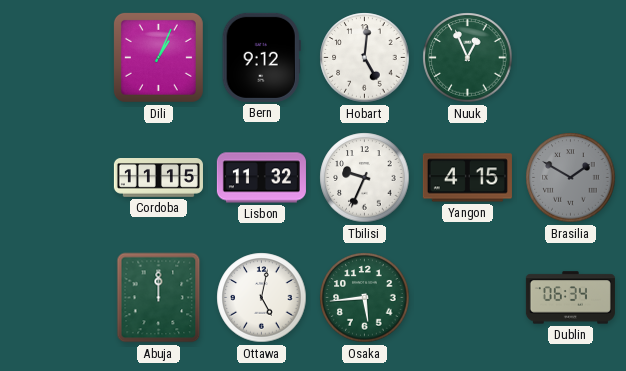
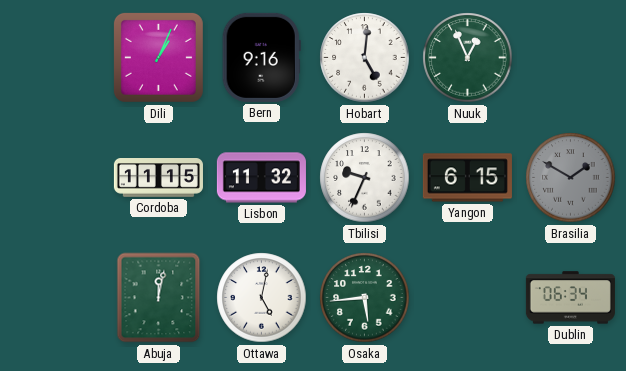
Bern: 9:12 -> 9:16 (261, 57)
Yangon: 4:15 -> 6:15 (467, 178)
Abuja: 12:00 -> 12:02 (159, 298)
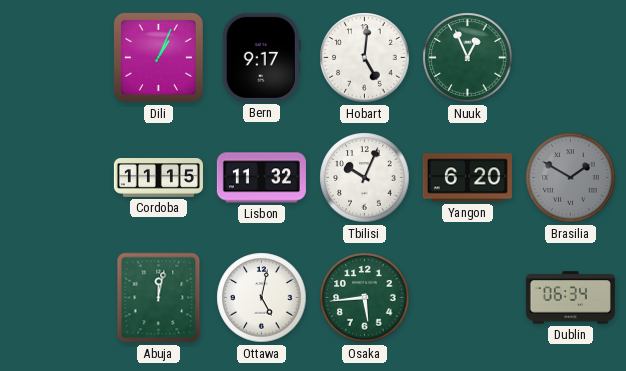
Bern: 9:16 -> 9:17 (261, 57)
Tbilisi: 9:34 -> 10:04 (365, 178)
Yangon: 6:15 -> 6:20 (467, 178)
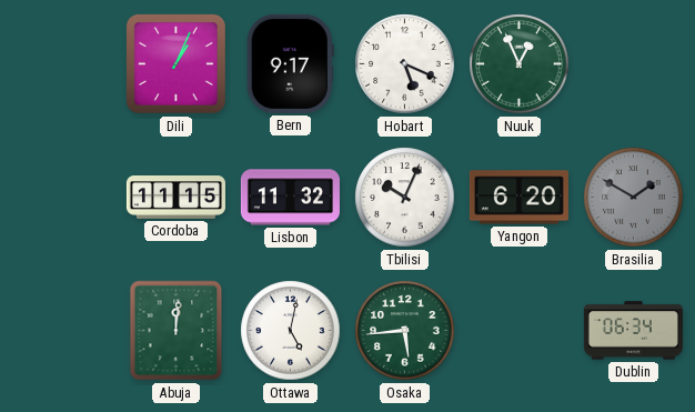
Hobart: 5:01 -> 5:19 (405, 64)
Abuja: 12:02 -> 12:01 (177, 331)
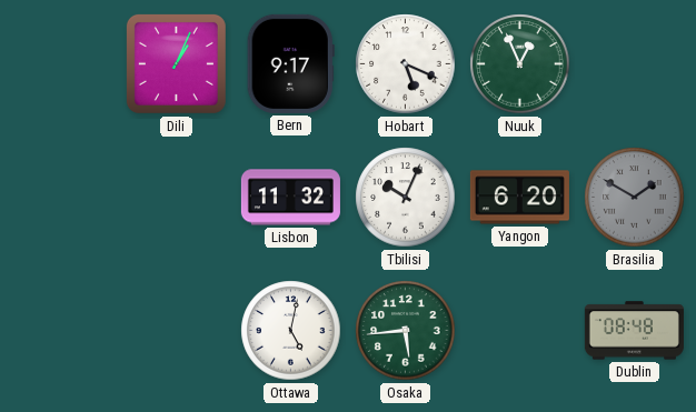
Cordoba: 11:15 -> none (175, 198)
Abuja: 12:01 -> none (177, 331)
Dublin: 06:34 -> 08:48 (634, 331)
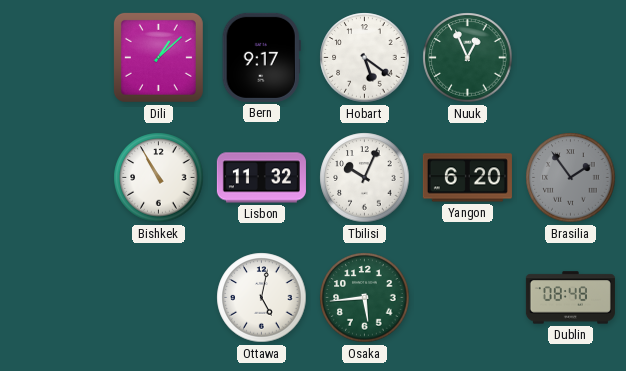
Dili: 1:04 -> 1:08 (158, 57)
Hobart: 5:19 -> 5:21 (365, 58)
Bishkek: none -> 10:55 (159, 178)
Brasilia: 1:50 -> 1:54 (571, 178)
